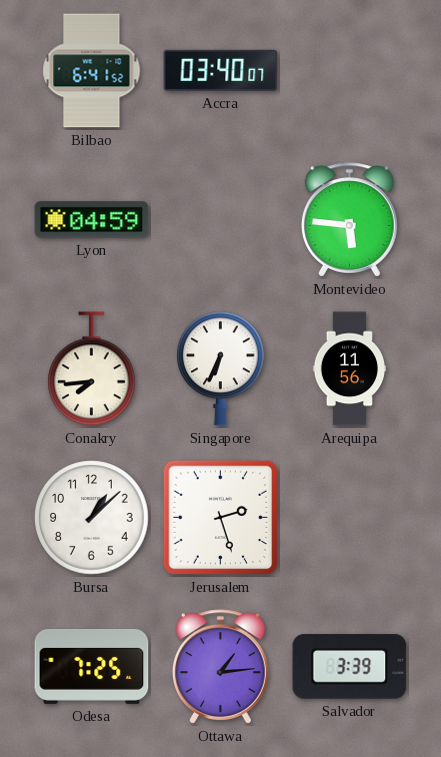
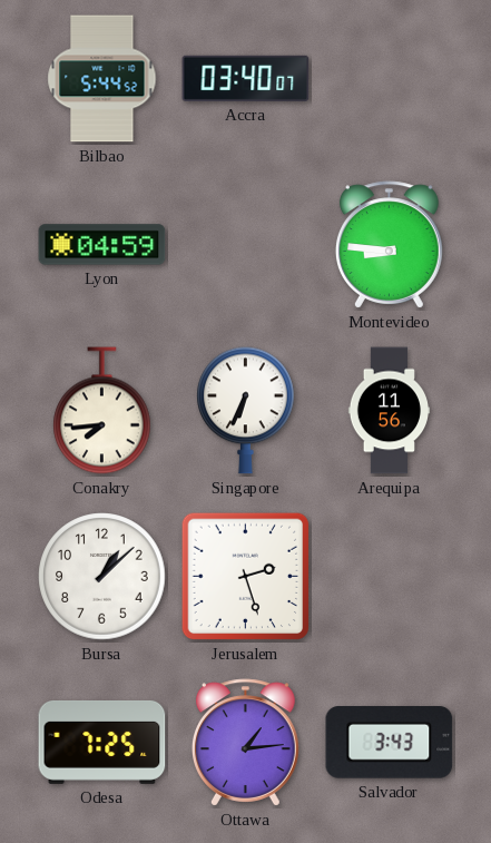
Bilbao: 6:41 -> 5:44 (102, 79)
Montevideo: 5:46 -> 8:46 (389, 245)
Salvador: 3:39 -> 3:43 (390, 743)
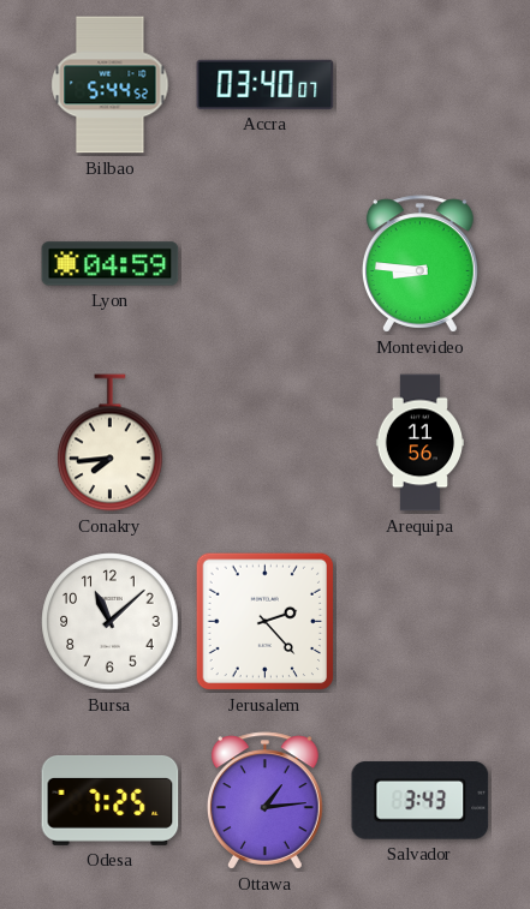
Singapore: 6:34 -> none (246, 411)
Bursa: 1:08 -> 11:08 (111, 622)
Jerusalem: 2:27 -> 2:23 (266, 622)
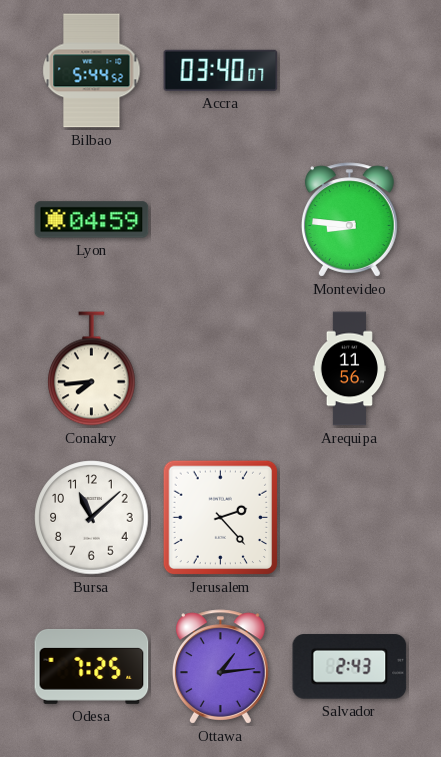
Salvador: 3:43 -> 2:43 (350, 667)
